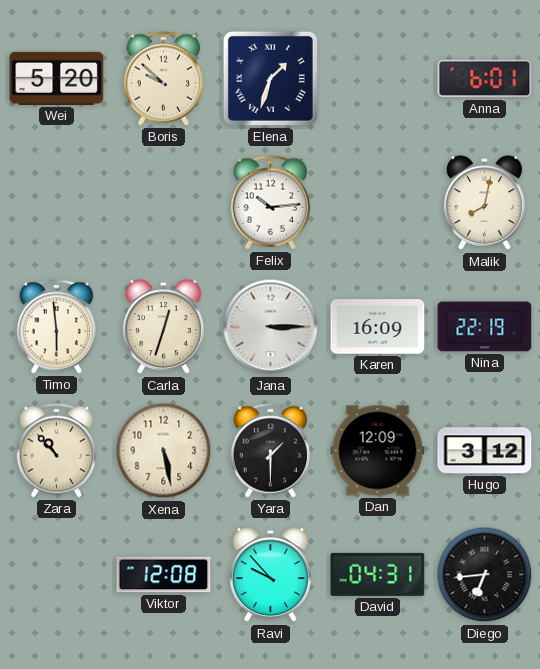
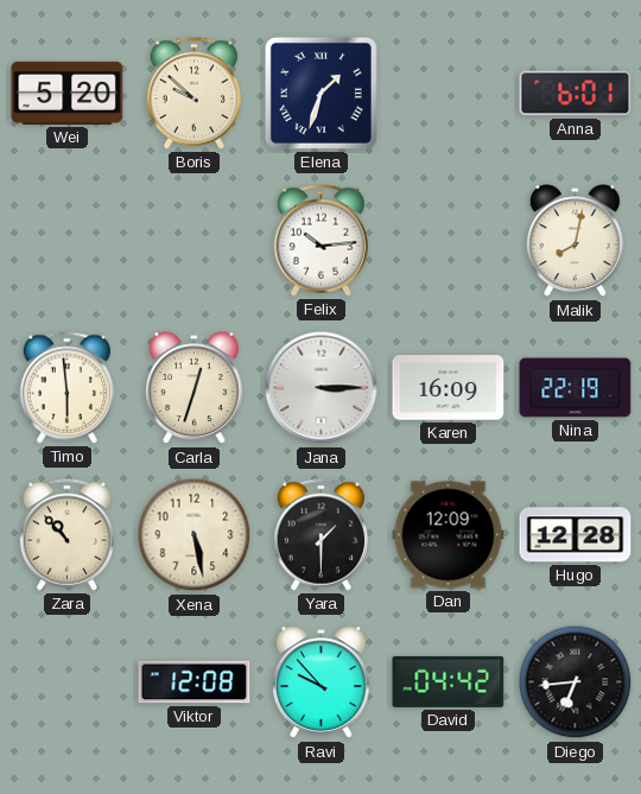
Hugo: 3:12 -> 12:28 (576, 535)
David: 04:31 -> 04:42 (449, 681)
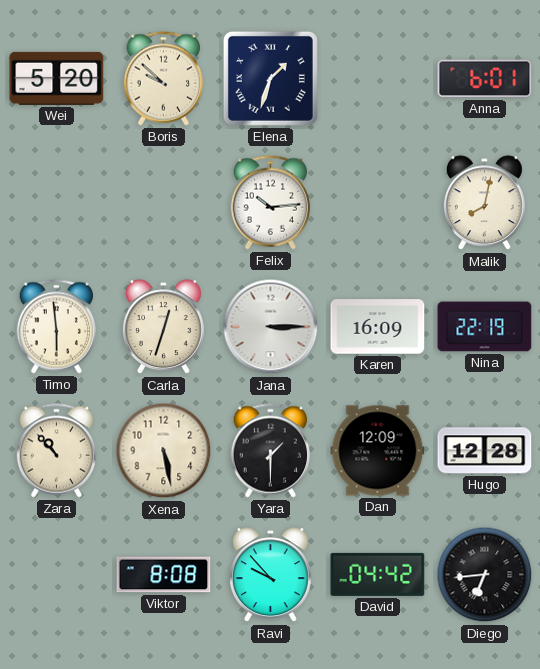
Viktor: 12:08 -> 8:08 (164, 575)
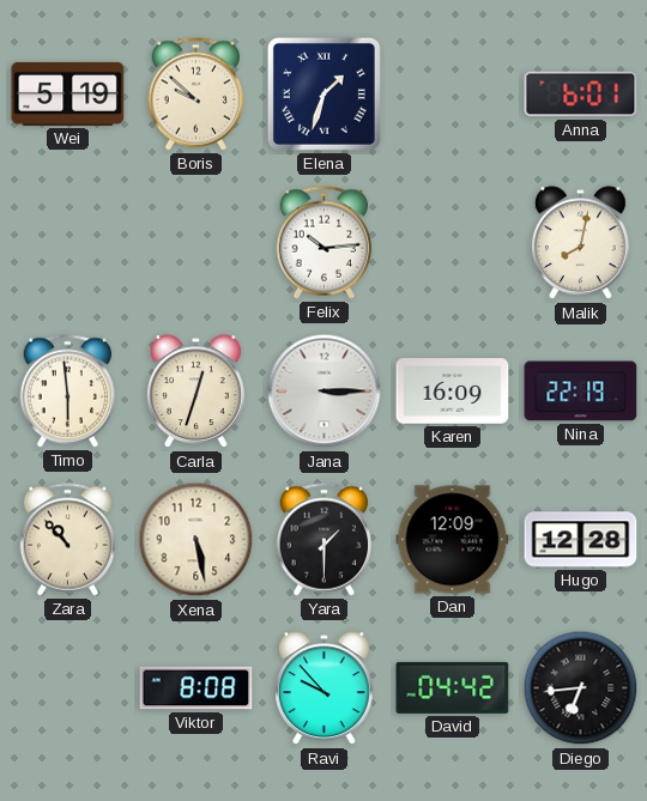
Wei: 5:20 -> 5:19 (68, 93)
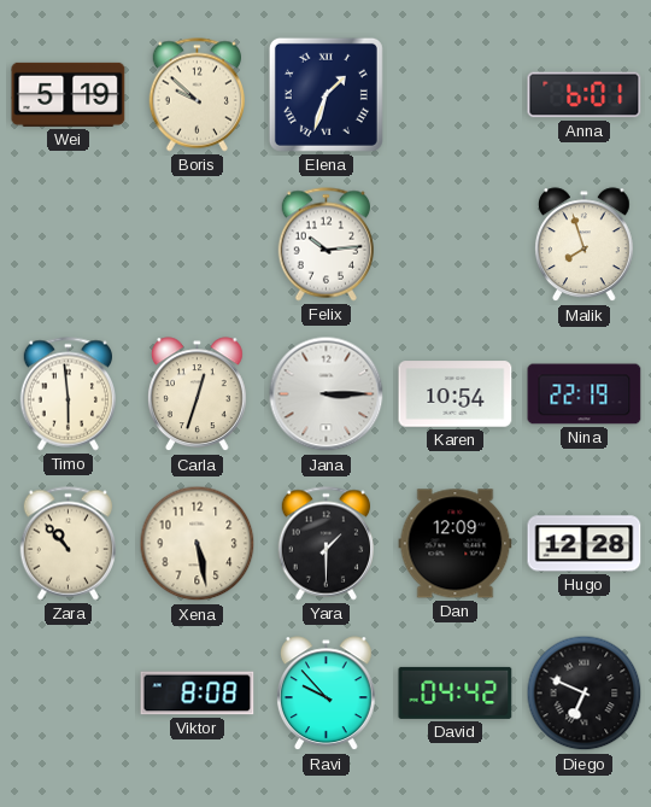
Malik: 8:02 -> 7:57 (583, 245)
Karen: 16:09 -> 10:54 (456, 394)
Diego: 6:44 -> 6:49 (585, 694)
